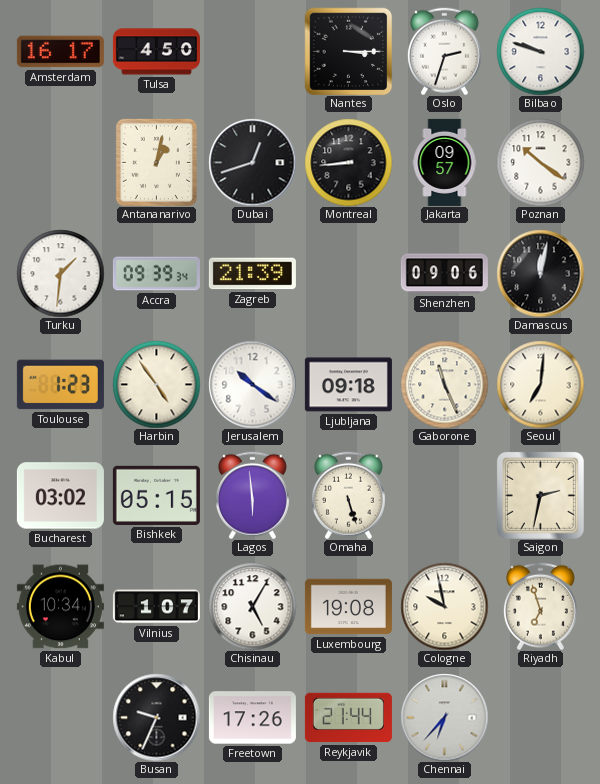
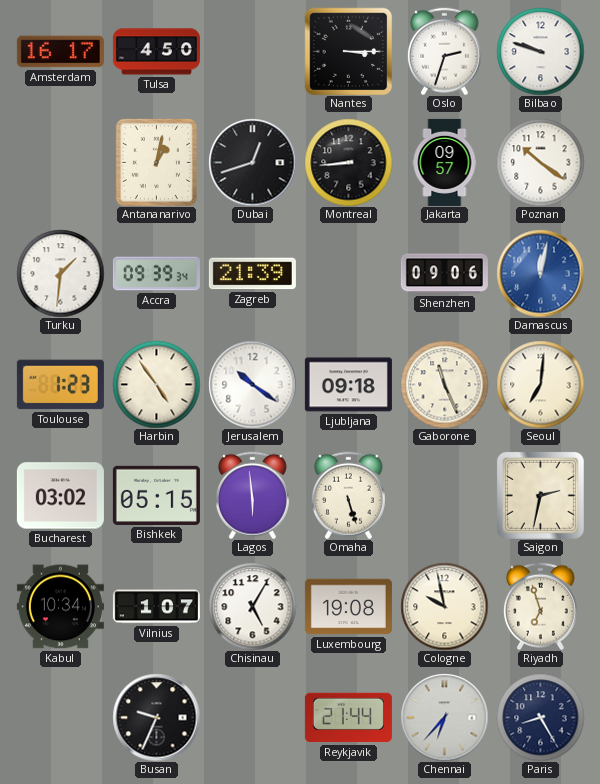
Damascus dial: black -> blue (540, 273)
Freetown: 17:26 -> none (252, 718)
Paris: none -> 8:25 (540, 717)
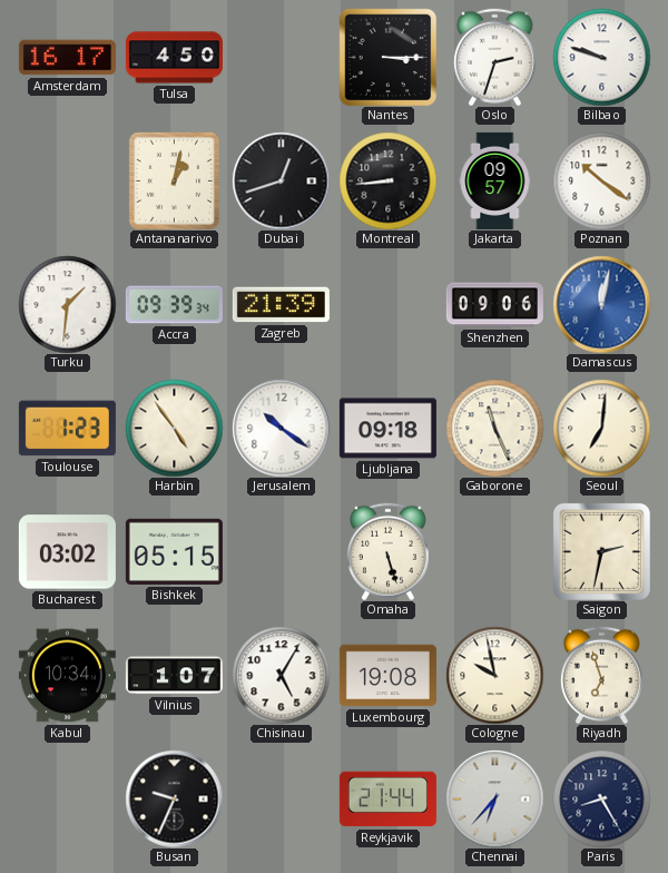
Lagos: 5:59 -> none (252, 495)
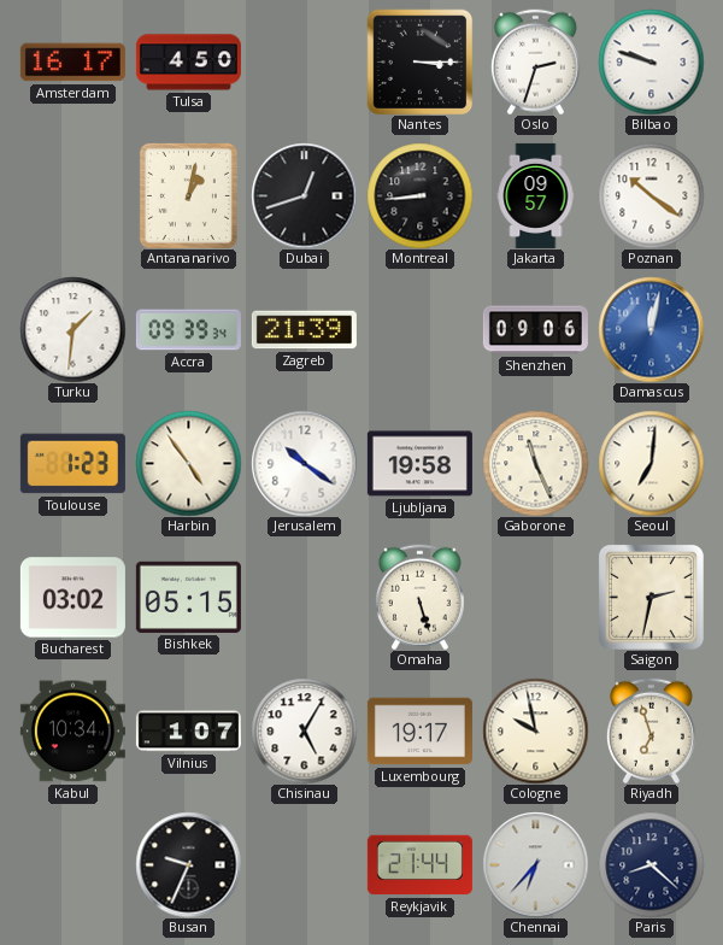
Ljubljana: 09:18 -> 19:58 (419, 464)
Luxembourg: 19:08 -> 19:17 (419, 732)
Paris: 8:25 -> 8:22 (651, 864)
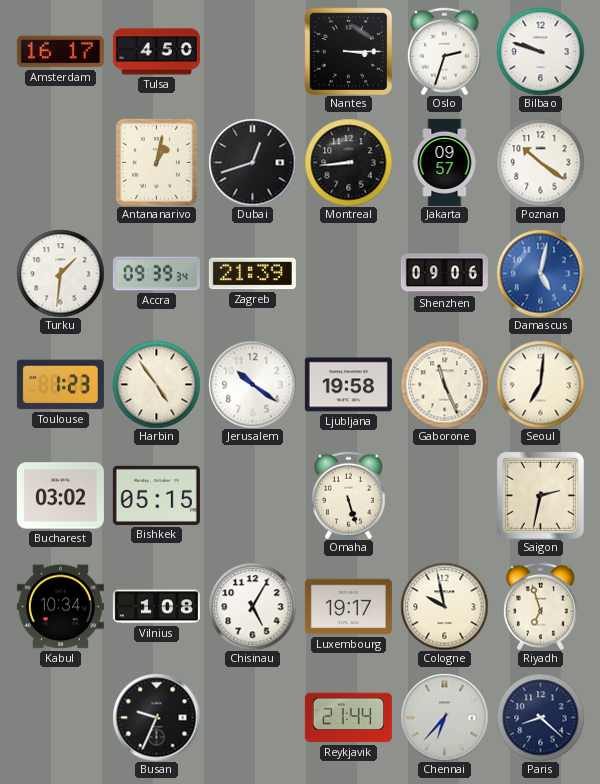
Damascus: 12:02 -> 5:02 (540, 273)
Vilnius: 1:07 -> 1:08 (156, 607)
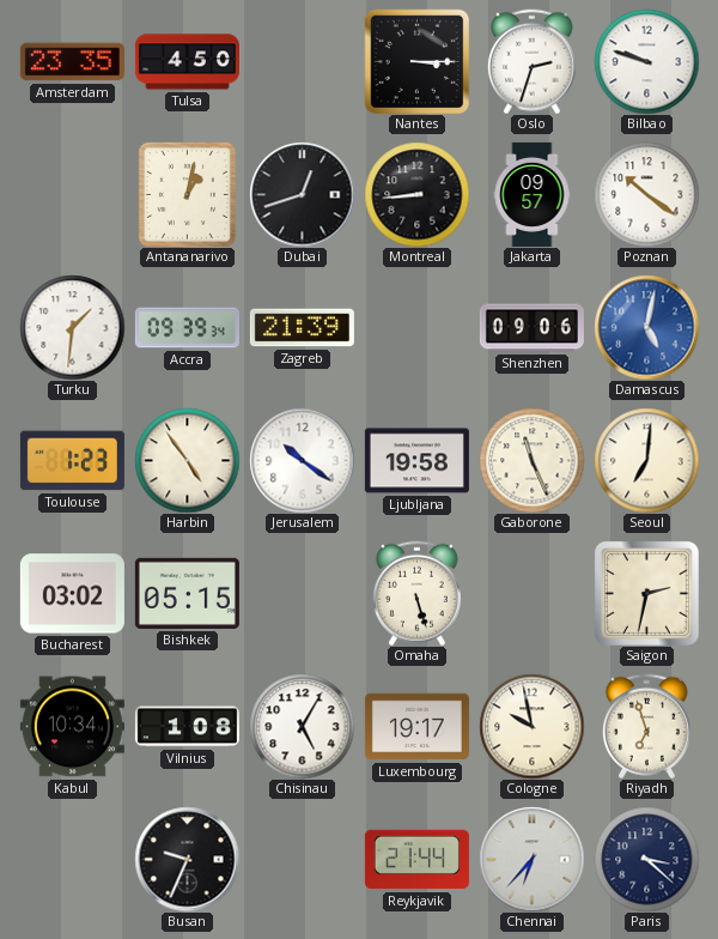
Amsterdam: 16:17 -> 23:35 (72, 62)
Paris: 8:22 -> 3:22 (646, 859)
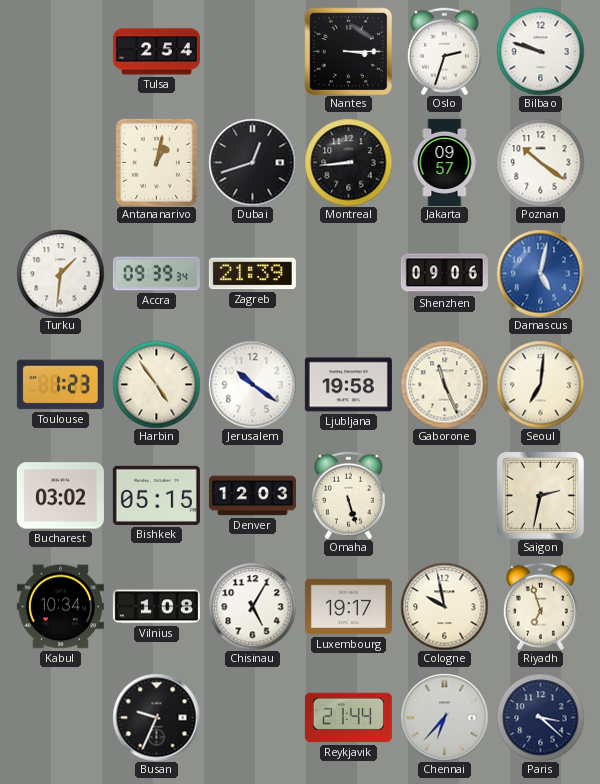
Amsterdam: 23:35 -> none (72, 62)
Tulsa: 4:50 -> 2:54 (156, 52)
Denver: none -> 12:03 (252, 496)
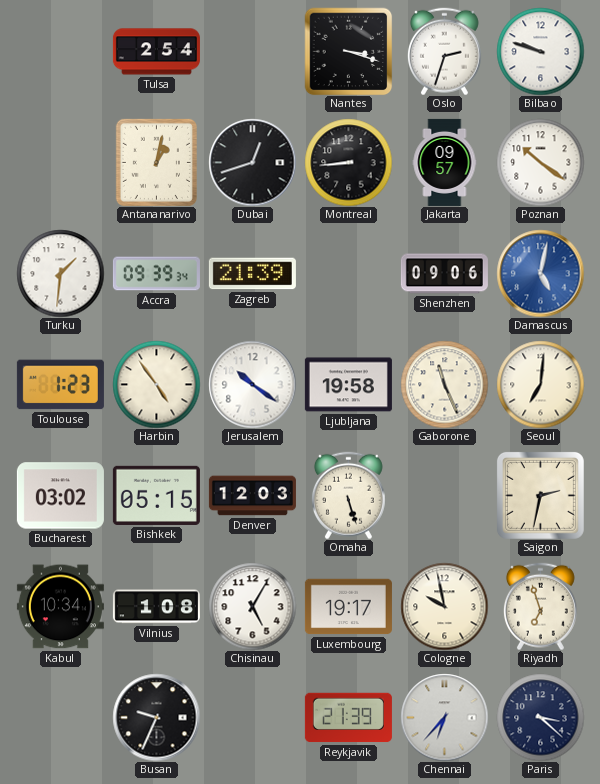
Nantes: 3:15 -> 3:18 (348, 51)
Reykjavik: 21:44 -> 21:39 (348, 718)
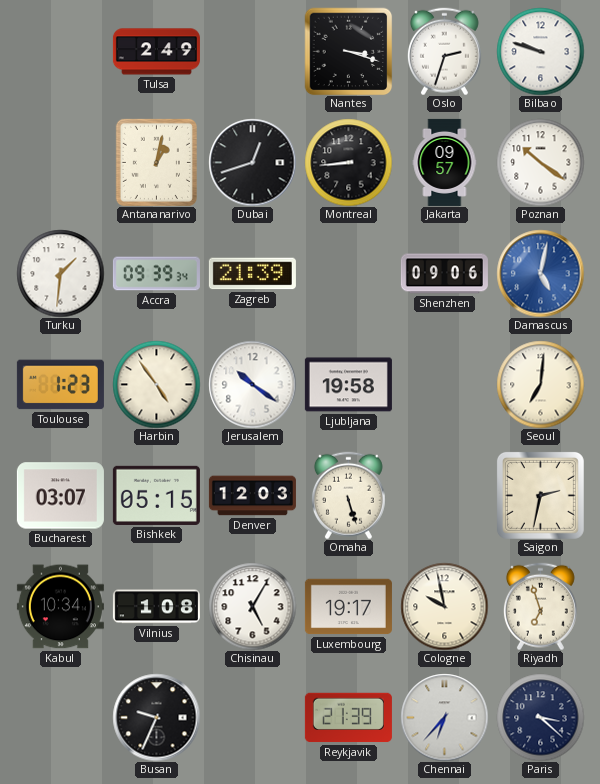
Tulsa: 2:54 -> 2:49 (156, 52)
Gaborone: 11:26 -> none (444, 384)
Bucharest: 03:02 -> 03:07 (60, 496)
